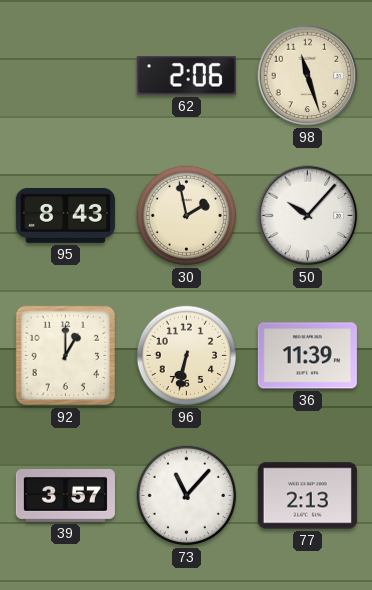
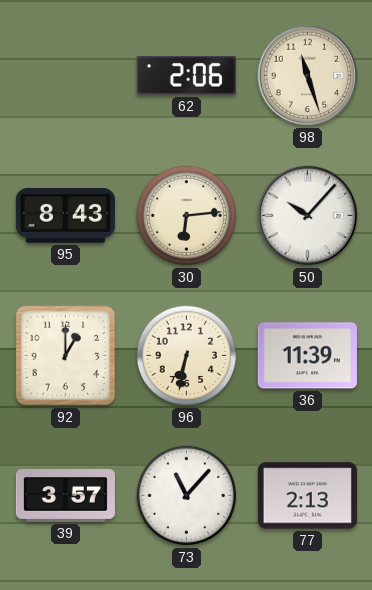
30: 1:58 -> 6:14 (187, 216)
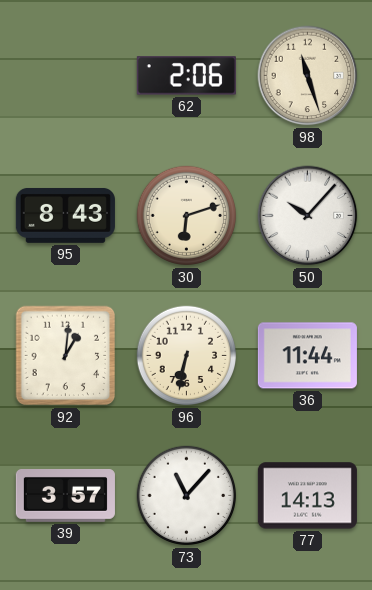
30: 6:14 -> 6:12 (187, 216)
92: 1:00 -> 1:01 (66, 356)
36: 11:39 -> 11:44 (307, 356)
77: 2:13 -> 14:13 (307, 496)
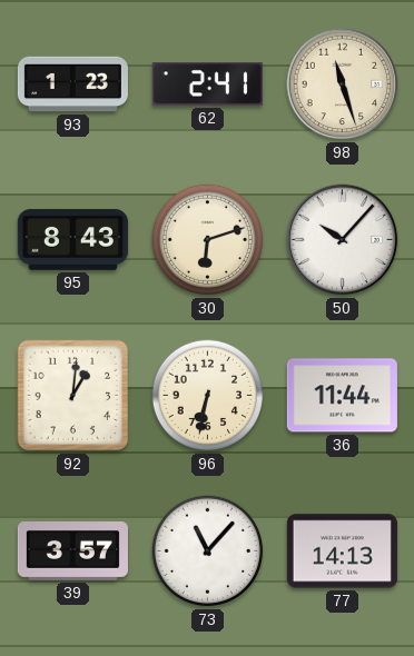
93: none -> 1:23 (72, 85)
62: 2:06 -> 2:41 (207, 85)
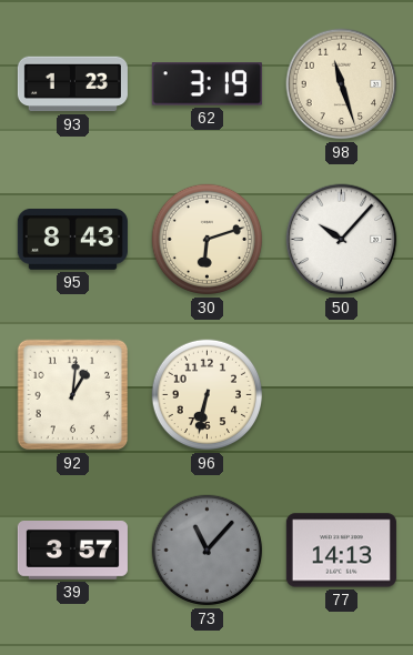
62: 2:41 -> 3:19 (206, 84)
36: 11:44 -> none (342, 396)
73 dial: white -> grey (208, 551)
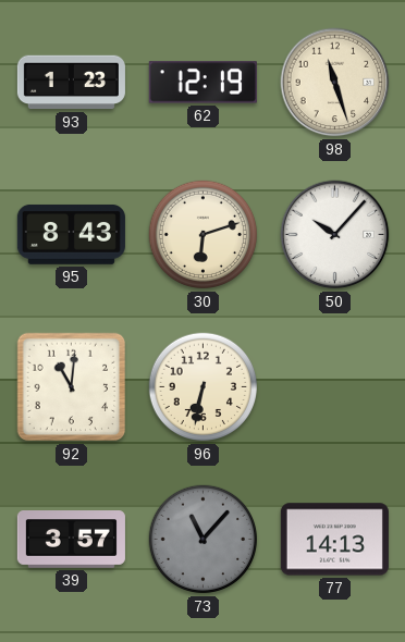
62: 3:19 -> 12:19 (202, 83)
92: 1:01 -> 11:01 (72, 387)
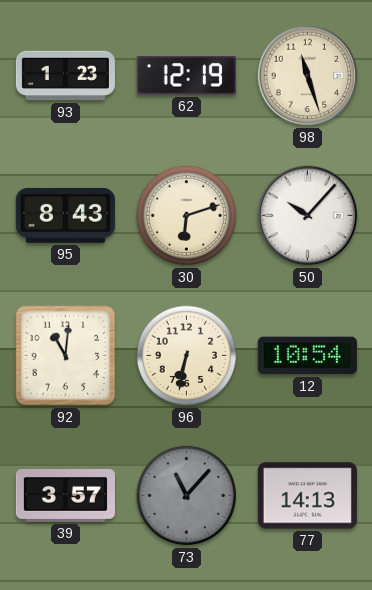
12: none -> 10:54 (307, 356)
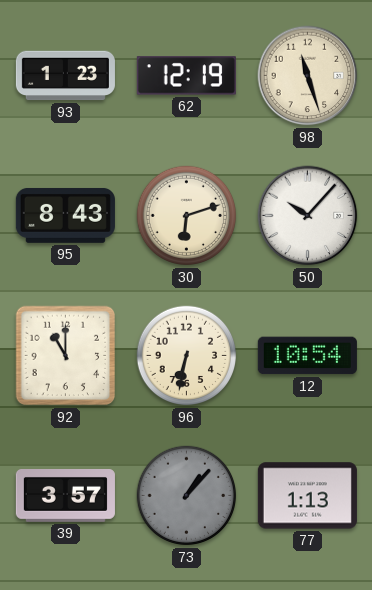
92: 11:01 -> 11:00 (66, 356)
73: 11:07 -> 1:07 (187, 496)
77: 14:13 -> 1:13 (307, 496)
